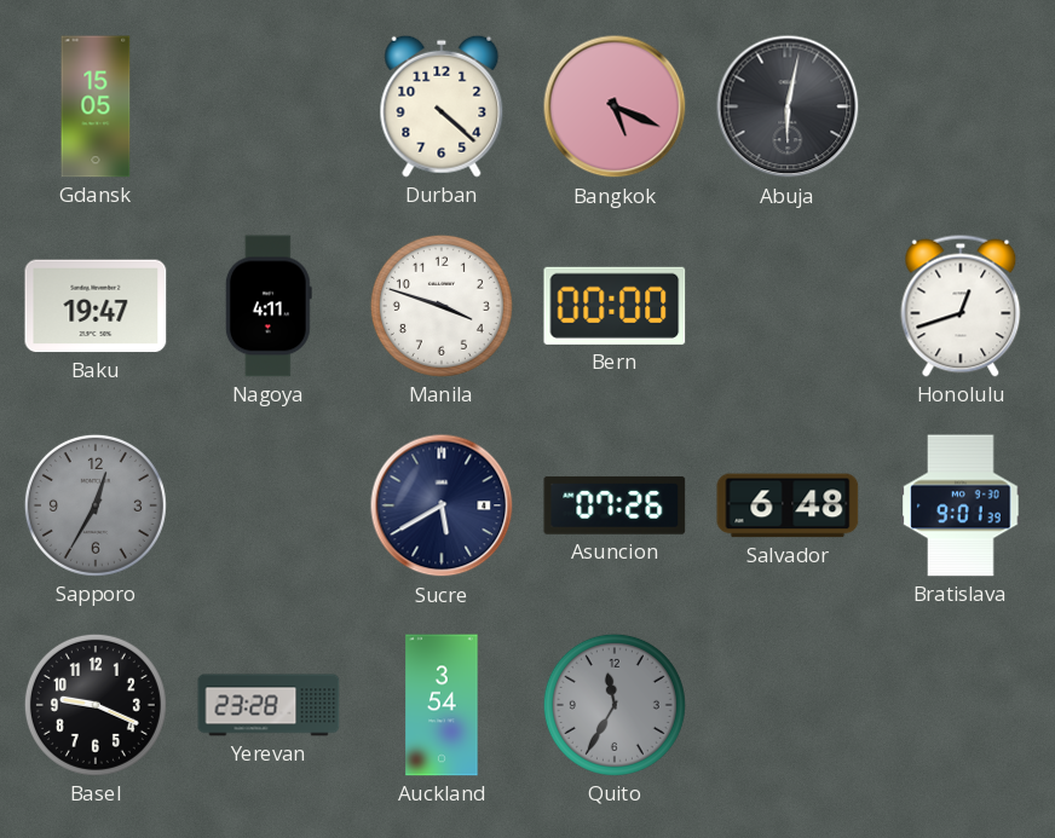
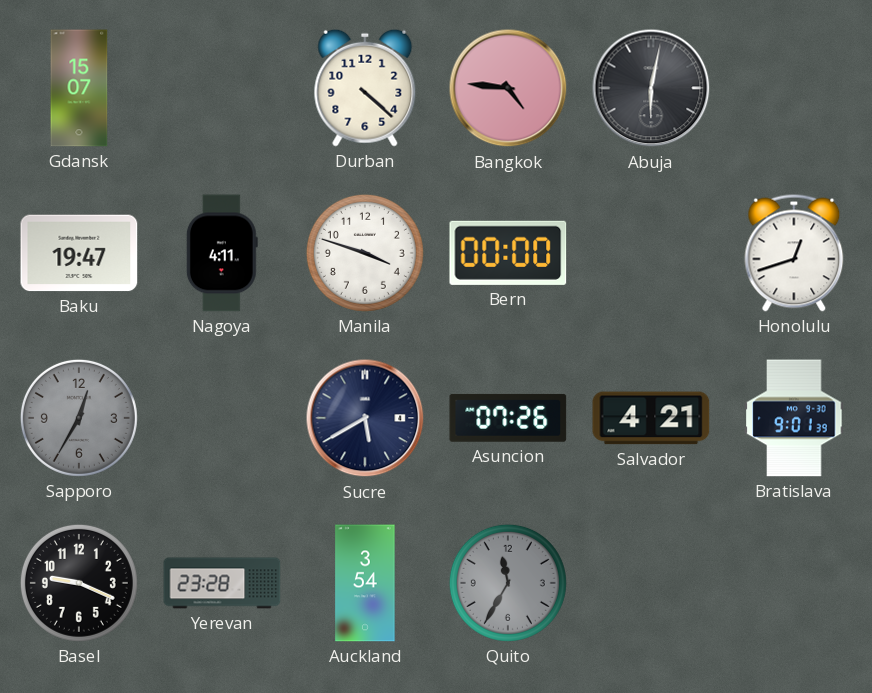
Gdansk: 15:05 -> 15:07 (79, 88)
Bangkok: 5:19 -> 4:46 (508, 88)
Salvador: 6:48 -> 4:21 (651, 418)
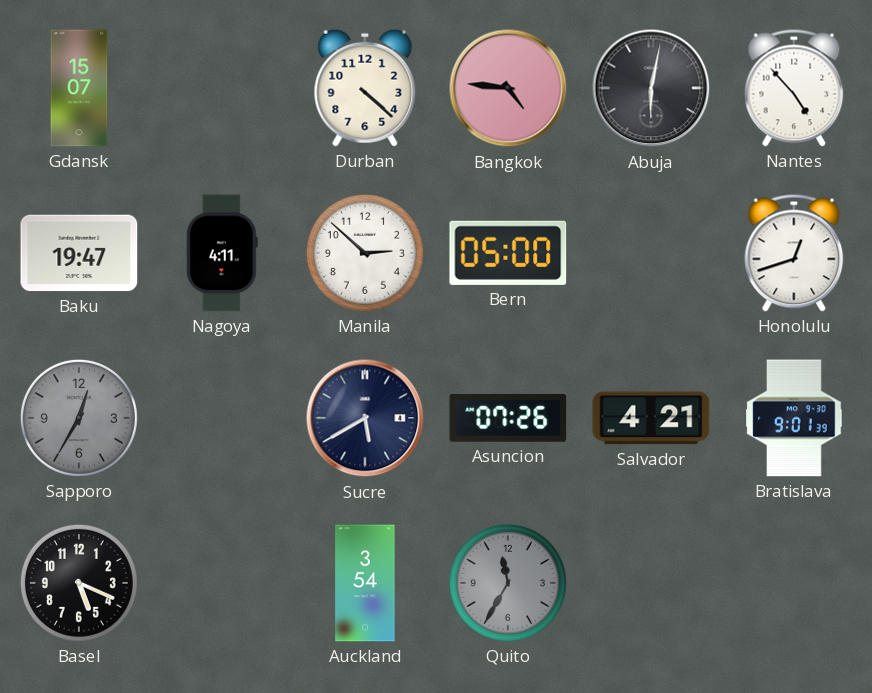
Nantes: none -> 4:53 (794, 88)
Manila: 3:48 -> 2:52 (365, 253)
Bern: 00:00 -> 05:00 (508, 253)
Basel: 9:19 -> 5:19 (79, 583)
Yerevan: 23:28 -> none (222, 583)
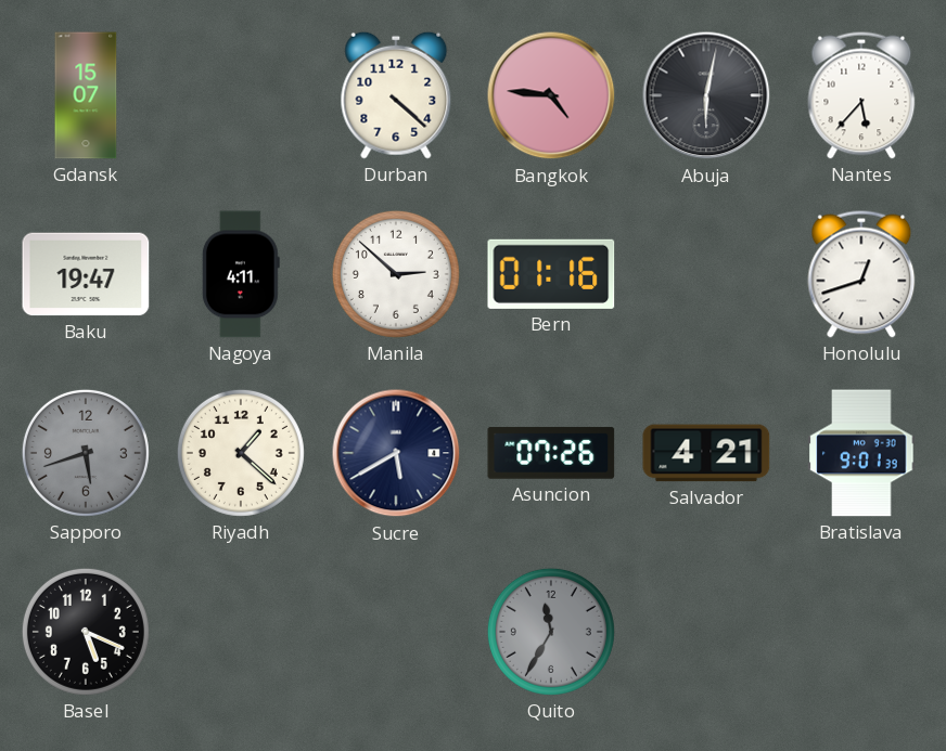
Nantes: 4:53 -> 5:37 (861, 95)
Bern: 05:00 -> 01:16 (551, 274)
Sapporo: 12:35 -> 5:42 (86, 453)
Riyadh: none -> 1:22 (241, 453)
Auckland: 3:54 -> none (365, 583)
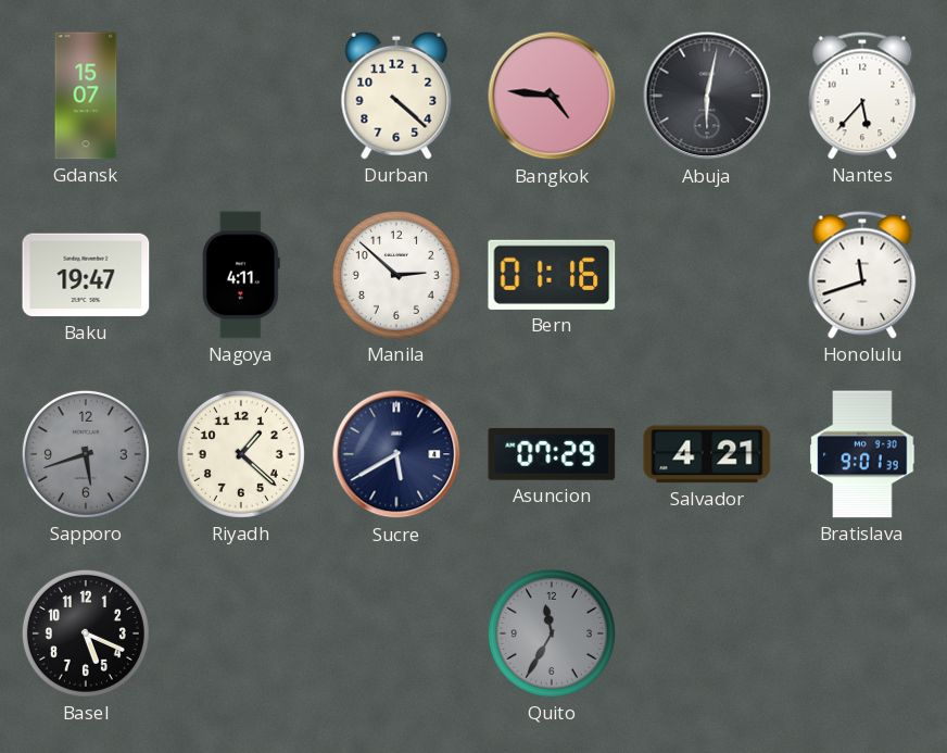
Honolulu: 12:42 -> 11:42 (862, 275)
Asuncion: 07:26 -> 07:29 (552, 454)
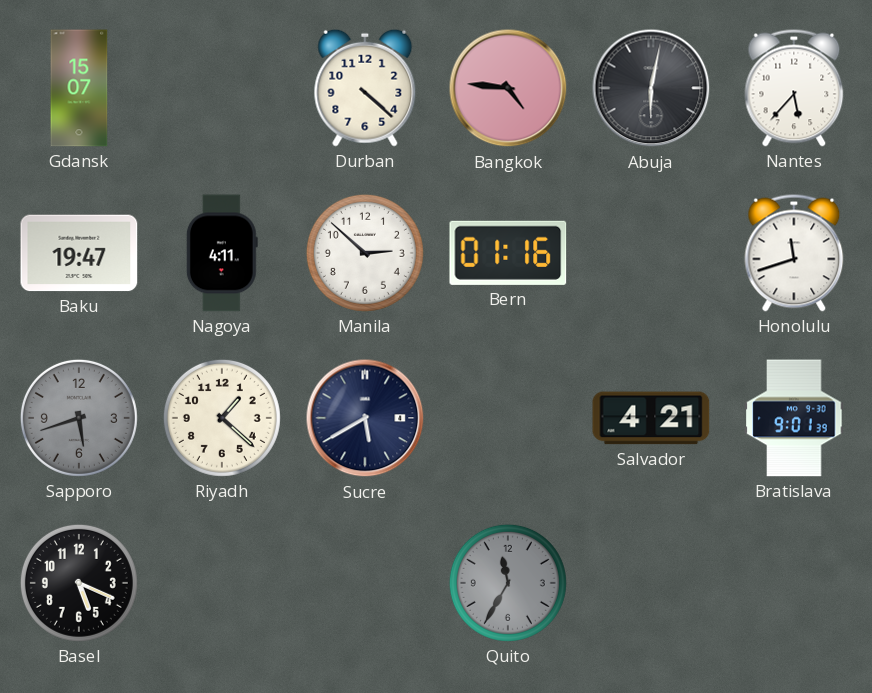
Asuncion: 07:29 -> none (552, 454)
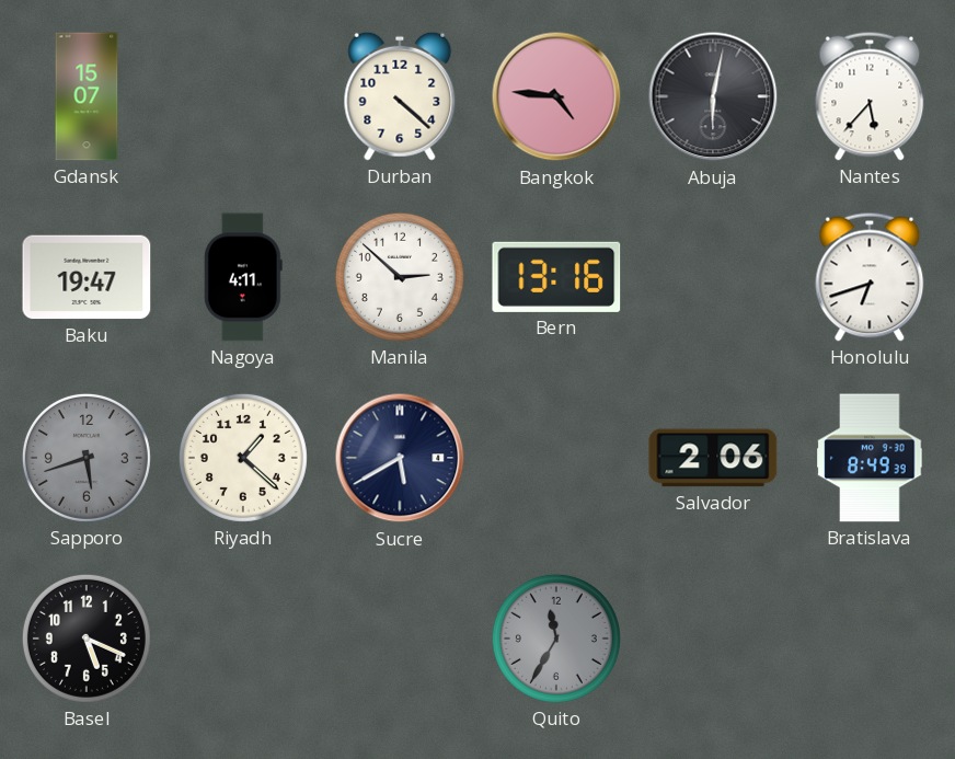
Bern: 01:16 -> 13:16 (556, 277)
Honolulu: 11:42 -> 6:42 (870, 277)
Salvador: 4:21 -> 2:06 (713, 458)
Bratislava: 9:01 -> 8:49 (870, 458)
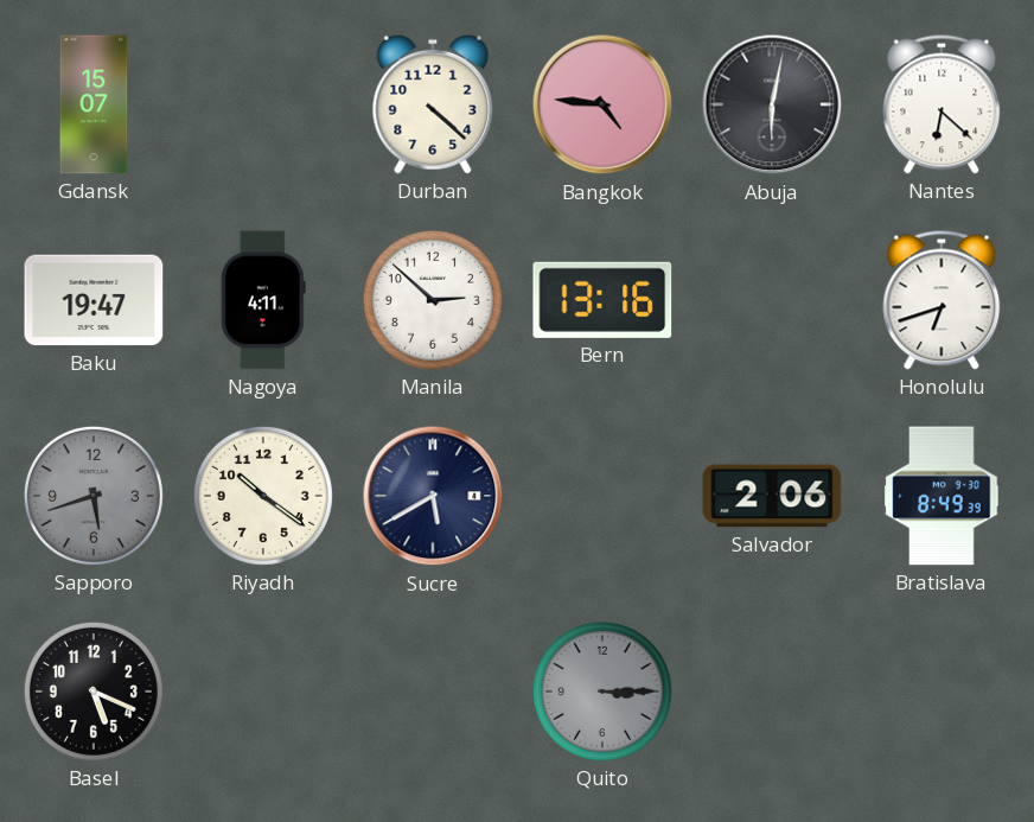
Nantes: 5:37 -> 6:22 (942, 104)
Riyadh: 1:22 -> 10:21 (263, 496)
Quito: 11:35 -> 3:15 (602, 692)
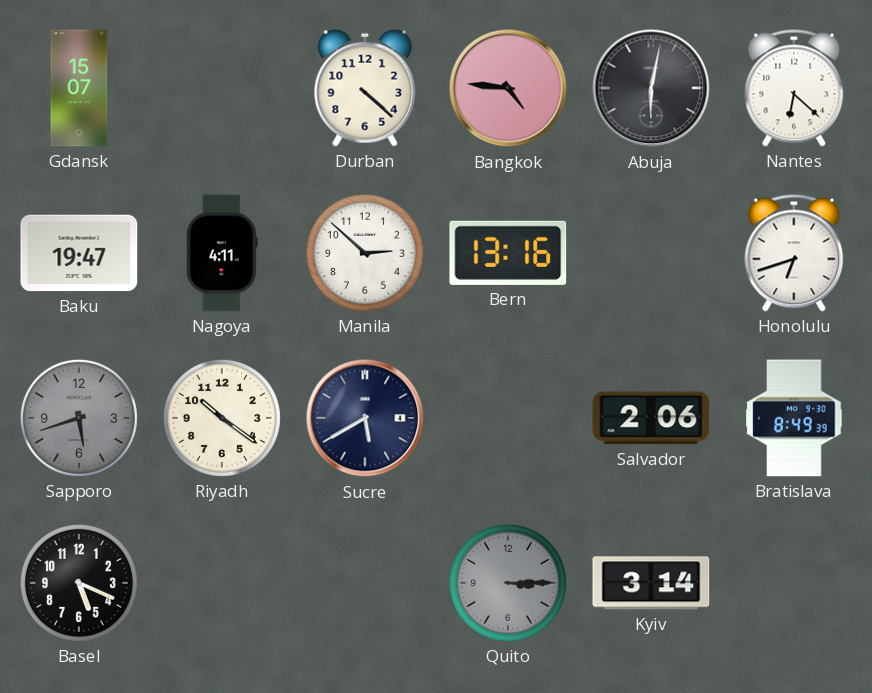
Kyiv: none -> 3:14 (651, 583)
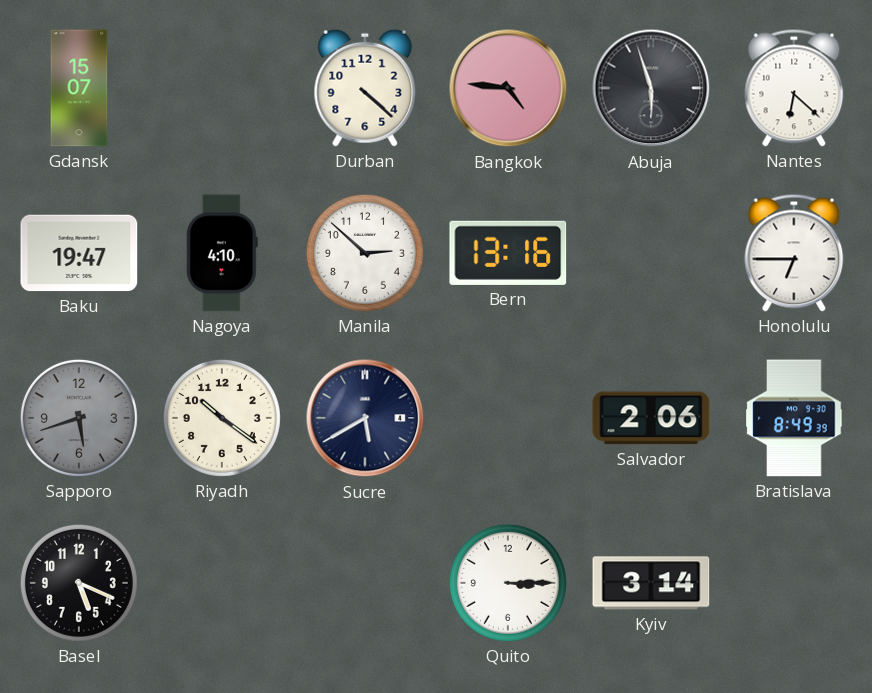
Abuja: 6:02 -> 5:57 (651, 88)
Nagoya: 4:11 -> 4:10 (222, 253)
Honolulu: 6:42 -> 6:45 (794, 253)
Quito dial: grey -> white (508, 583)
